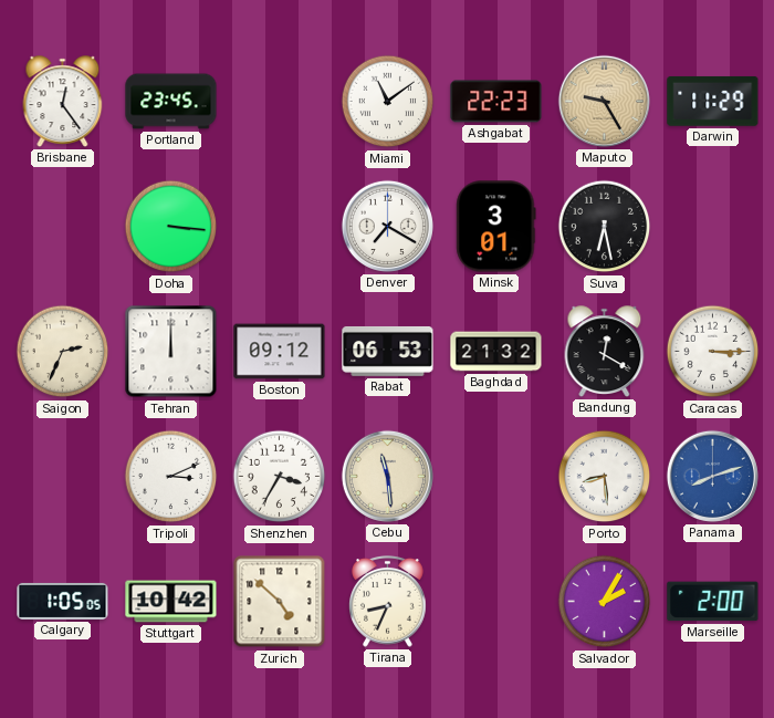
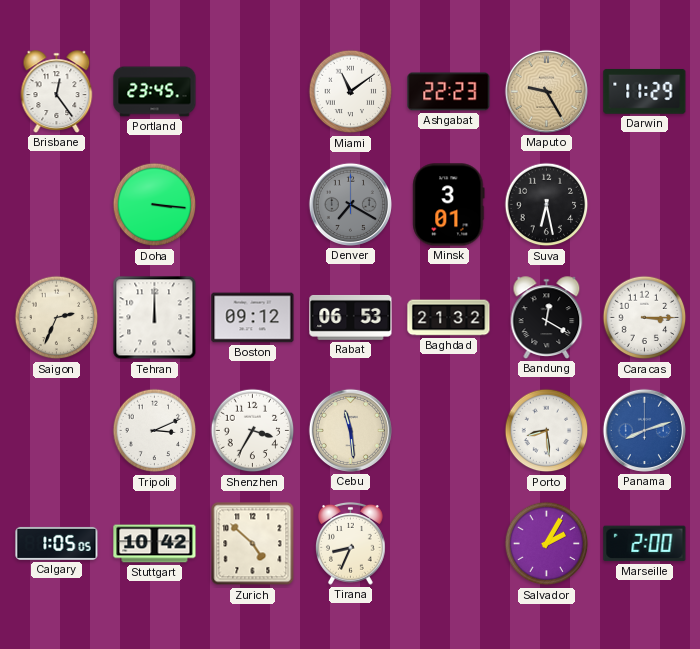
Denver dial: white -> grey (350, 204)
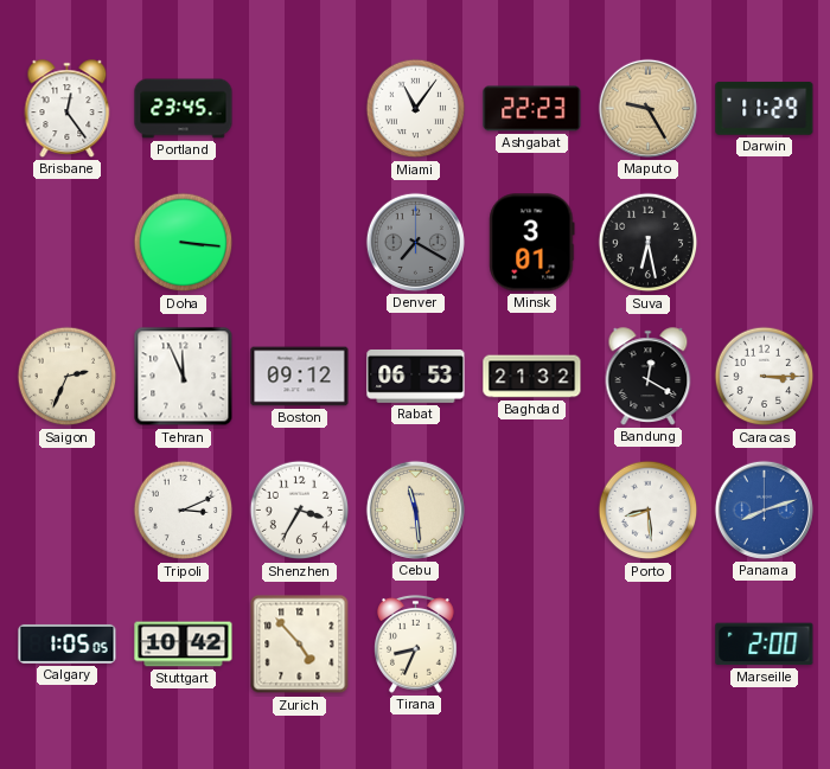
Miami: 11:09 -> 11:06 (416, 109)
Tehran: 12:00 -> 11:56 (184, 377)
Zurich: 4:52 -> 4:53 (300, 645)
Salvador: 2:05 -> none (547, 544)
